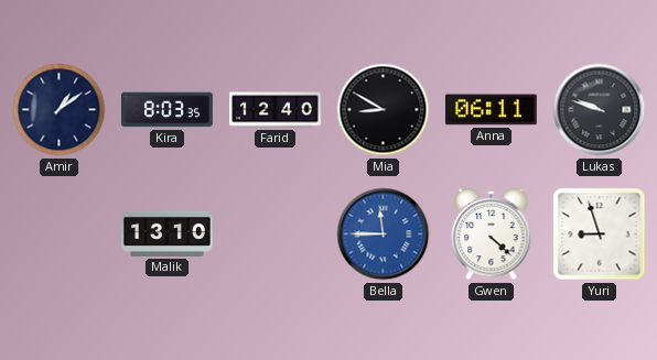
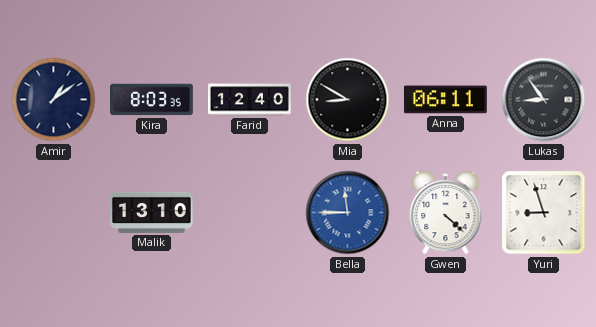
Lukas: 9:48 -> 8:54 (544, 100)
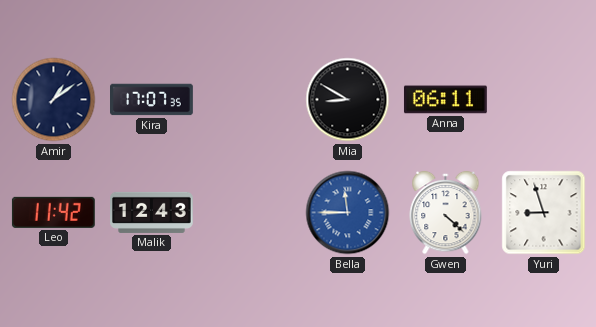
Kira: 8:03 -> 17:07 (152, 100)
Farid: 12:40 -> none (250, 100)
Lukas: 8:54 -> none (544, 100)
Leo: none -> 11:42 (53, 212)
Malik: 13:10 -> 12:43 (152, 212)
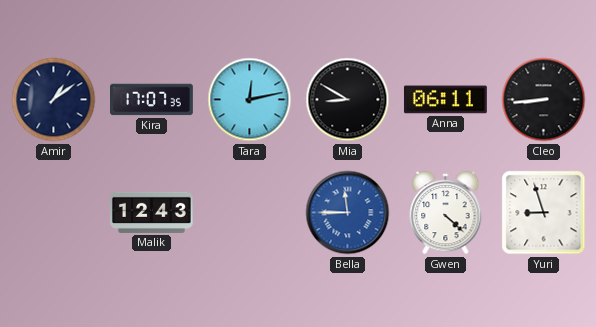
Tara: none -> 12:13 (250, 100)
Cleo: none -> 8:44 (544, 100)
Leo: 11:42 -> none (53, 212)
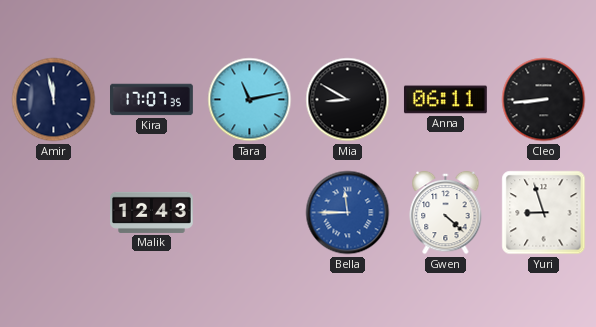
Amir: 1:09 -> 11:58 (54, 100)
Tara: 12:13 -> 11:13 (250, 100)
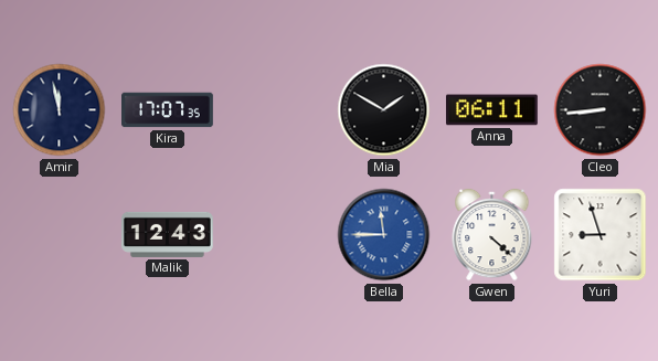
Tara: 11:13 -> none (250, 100)
Mia: 8:50 -> 1:50 (384, 110)
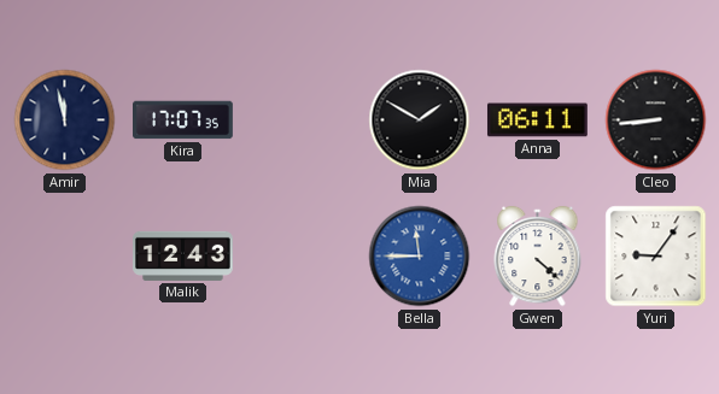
Yuri: 8:57 -> 9:06 (656, 257)
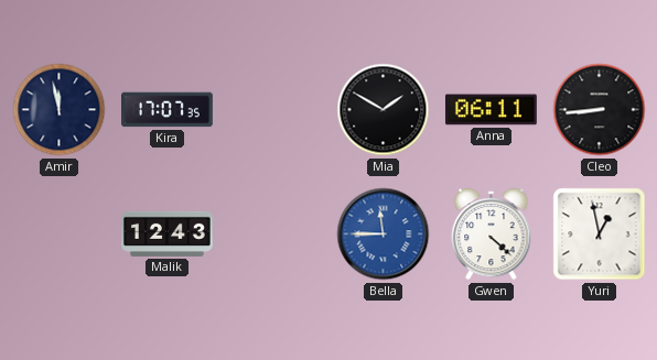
Yuri: 9:06 -> 12:58 (600, 234)
